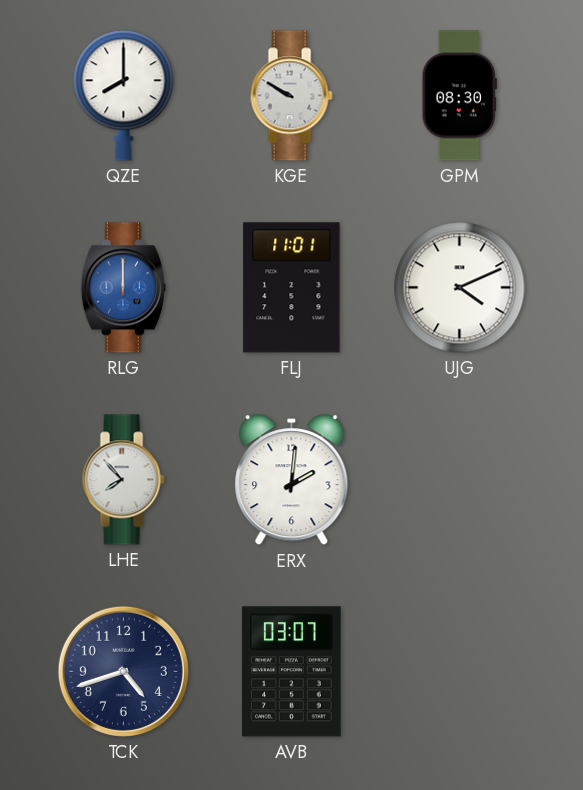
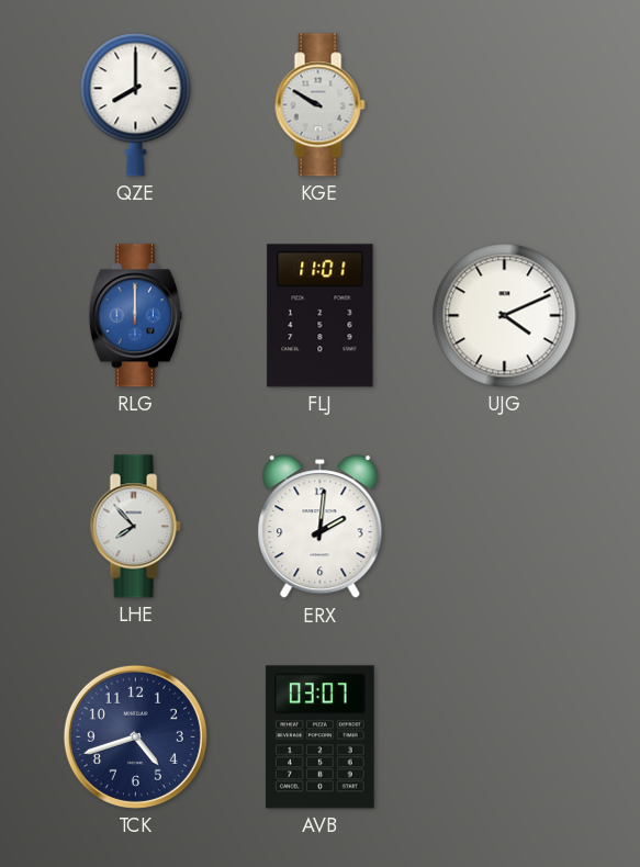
GPM: 08:30 -> none (459, 96)
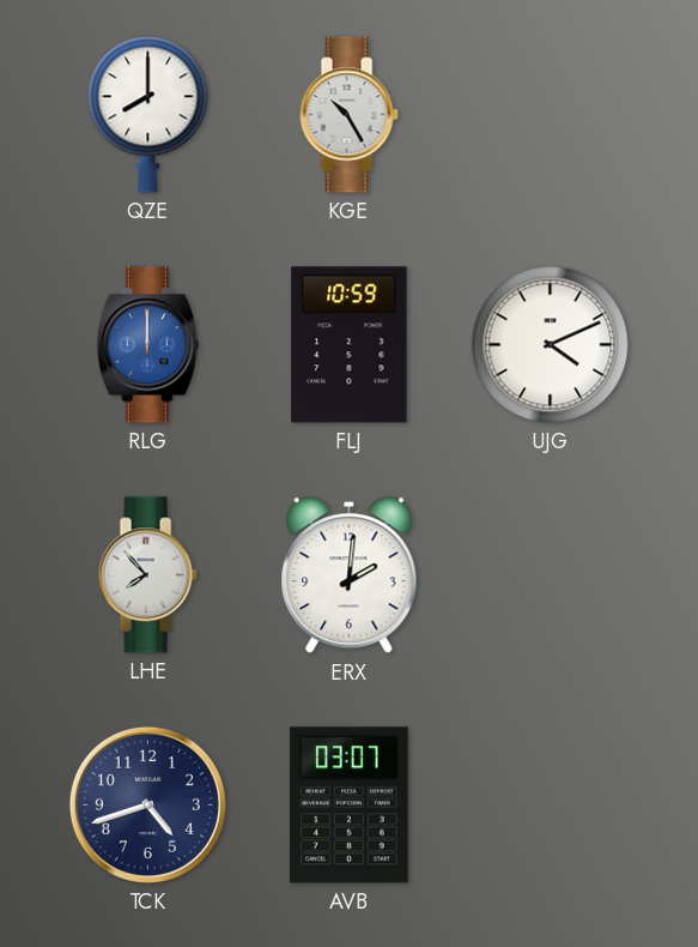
KGE: 9:50 -> 10:25 (348, 115)
FLJ: 11:01 -> 10:59 (350, 345)
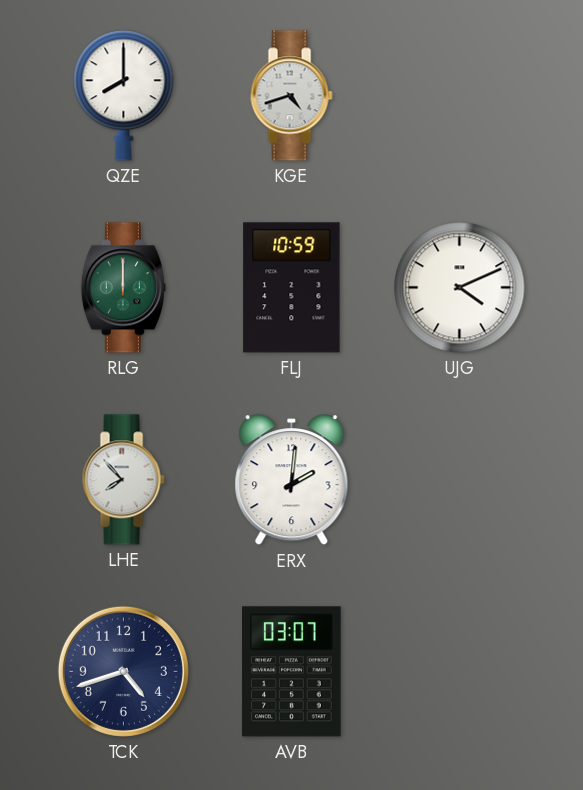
KGE: 10:25 -> 4:42 (291, 96)
RLG dial: blue -> green (123, 288)
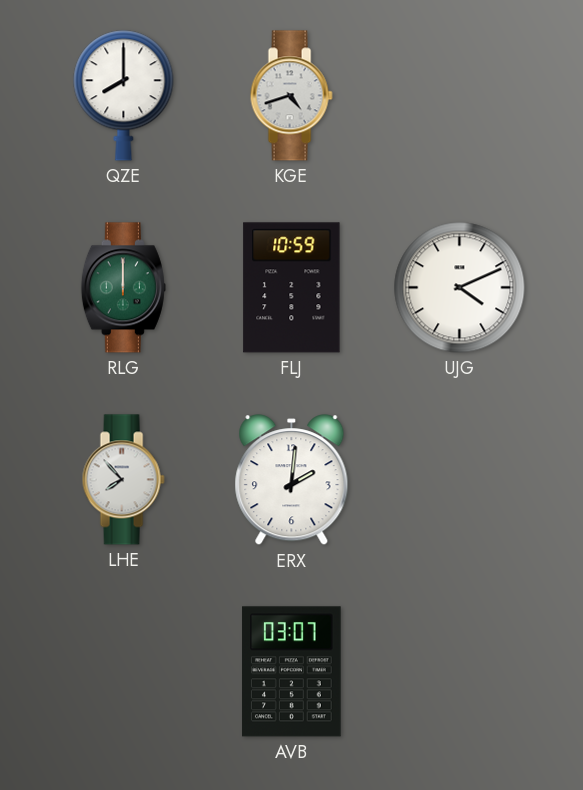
TCK: 4:42 -> none (123, 671)
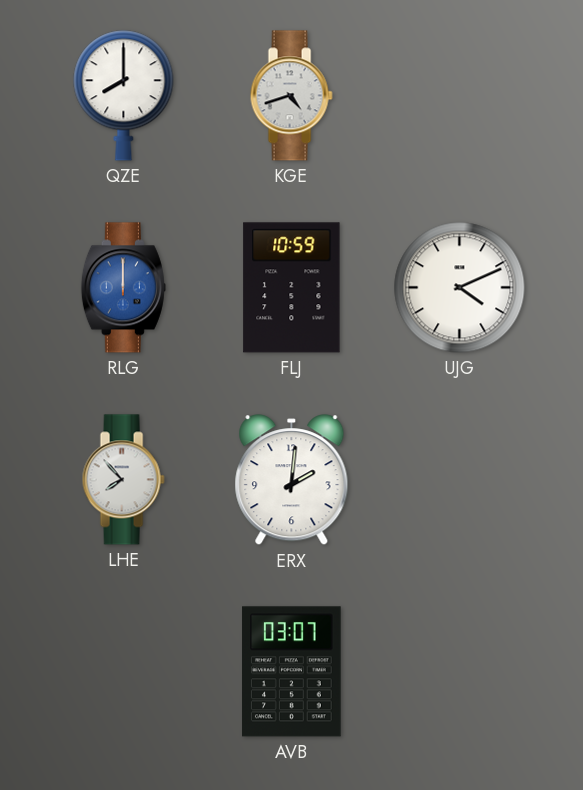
RLG dial: green -> blue (123, 288)
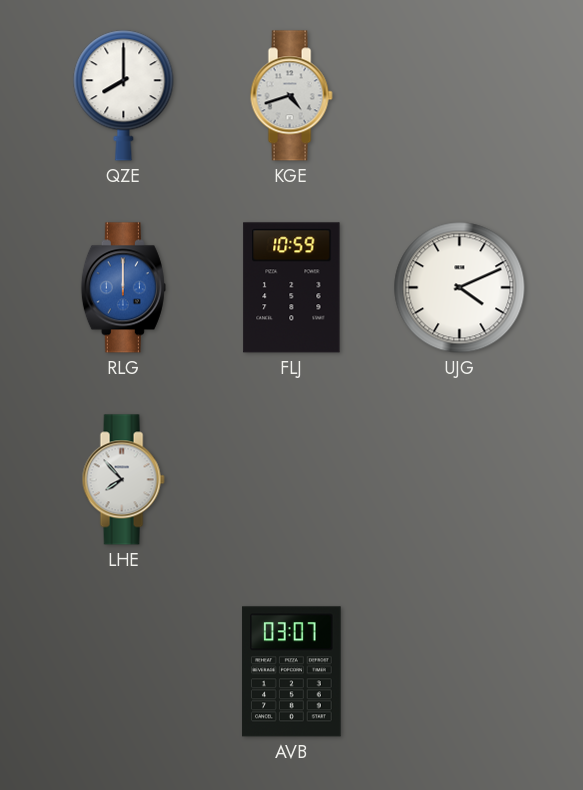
ERX: 2:01 -> none (292, 480)
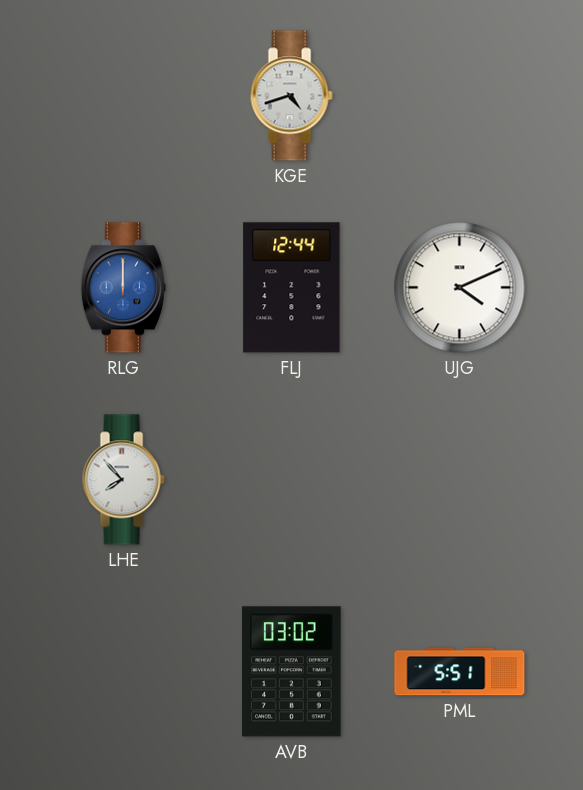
QZE: 8:00 -> none (124, 96)
FLJ: 10:59 -> 12:44 (292, 288)
AVB: 03:07 -> 03:02 (292, 672)
PML: none -> 5:51 (460, 672)
